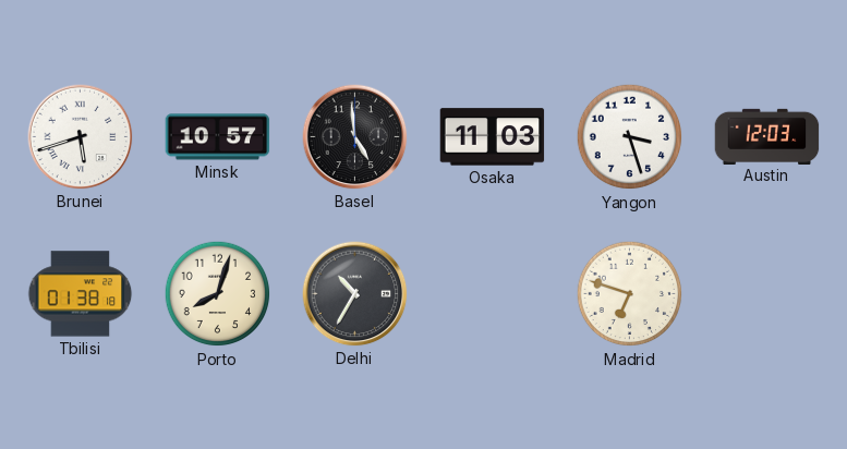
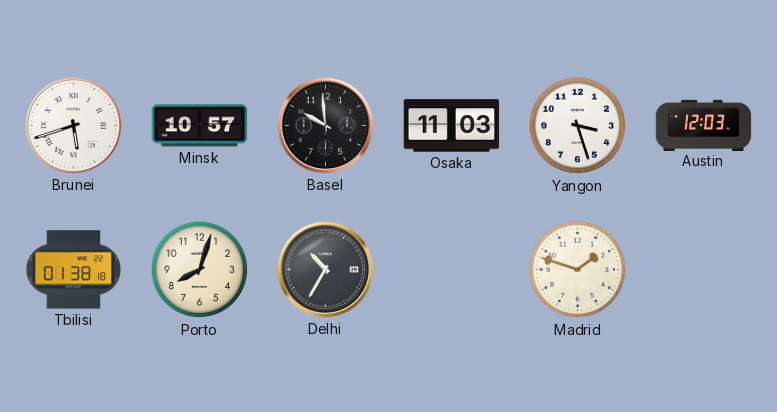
Basel: 4:59 -> 9:59 (326, 126)
Madrid: 6:48 -> 1:48 (578, 270)
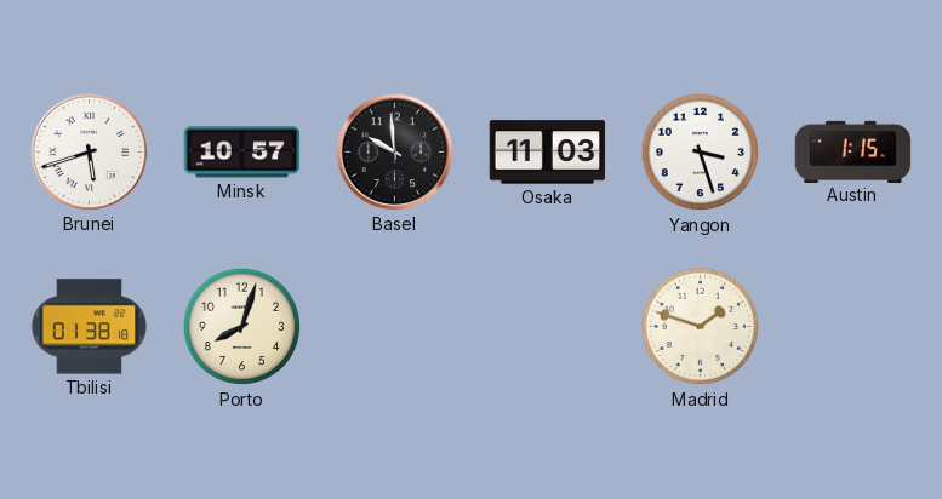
Austin: 12:03 -> 1:15 (853, 151)
Delhi: 10:35 -> none (326, 270)
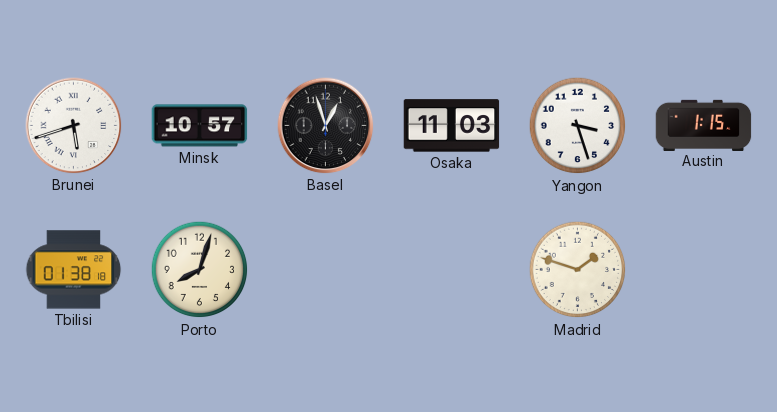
Basel: 9:59 -> 12:57 (326, 126)
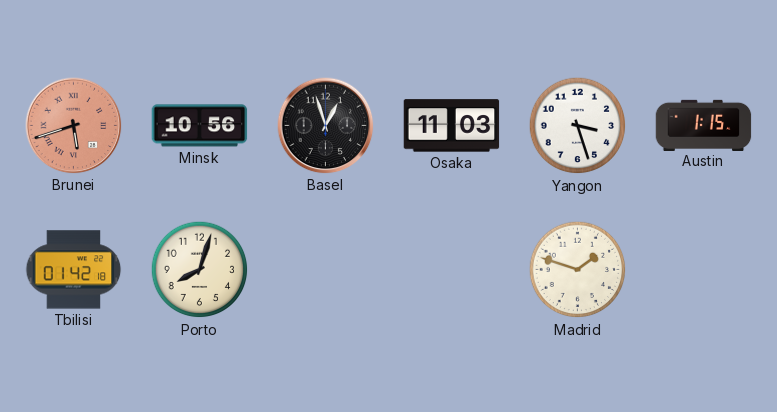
Brunei dial: white -> salmon (74, 126)
Minsk: 10:57 -> 10:56 (200, 126)
Tbilisi: 01:38 -> 01:42 (74, 270)
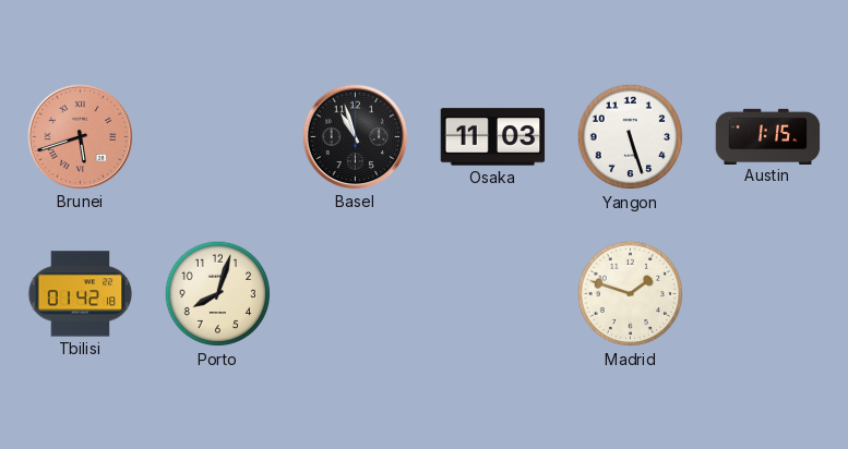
Minsk: 10:56 -> none (200, 126)
Basel: 12:57 -> 10:57 (356, 137)
Yangon: 3:27 -> 5:27 (631, 137)
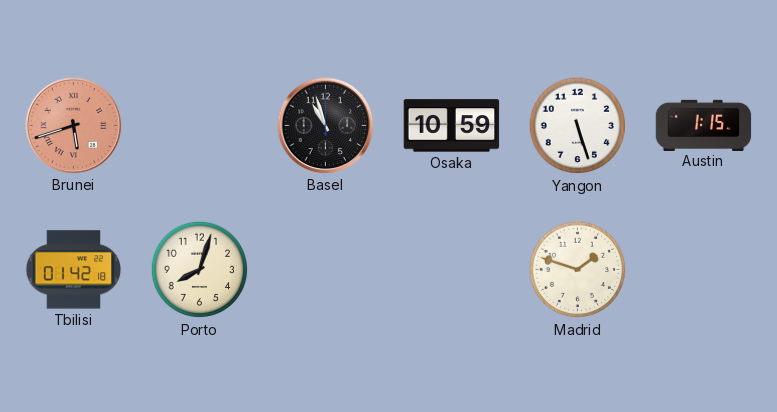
Osaka: 11:03 -> 10:59 (452, 126)
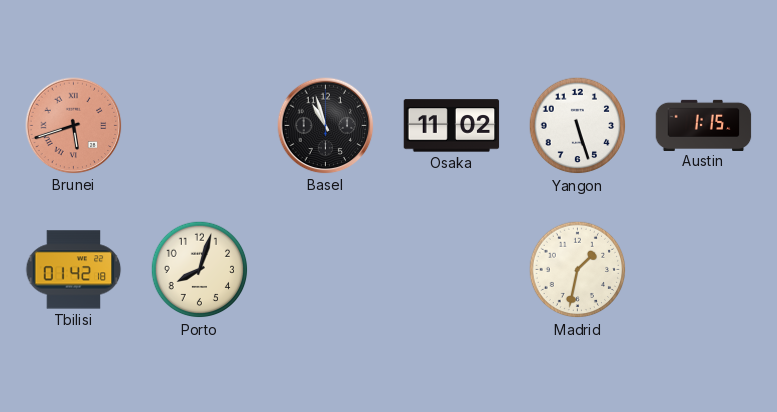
Osaka: 10:59 -> 11:02 (452, 126)
Madrid: 1:48 -> 1:32 (578, 270)
